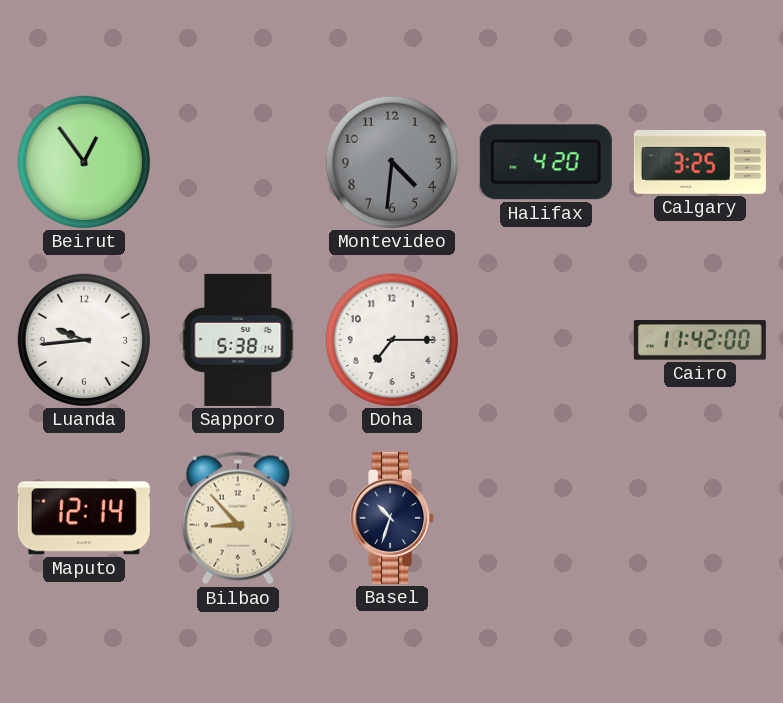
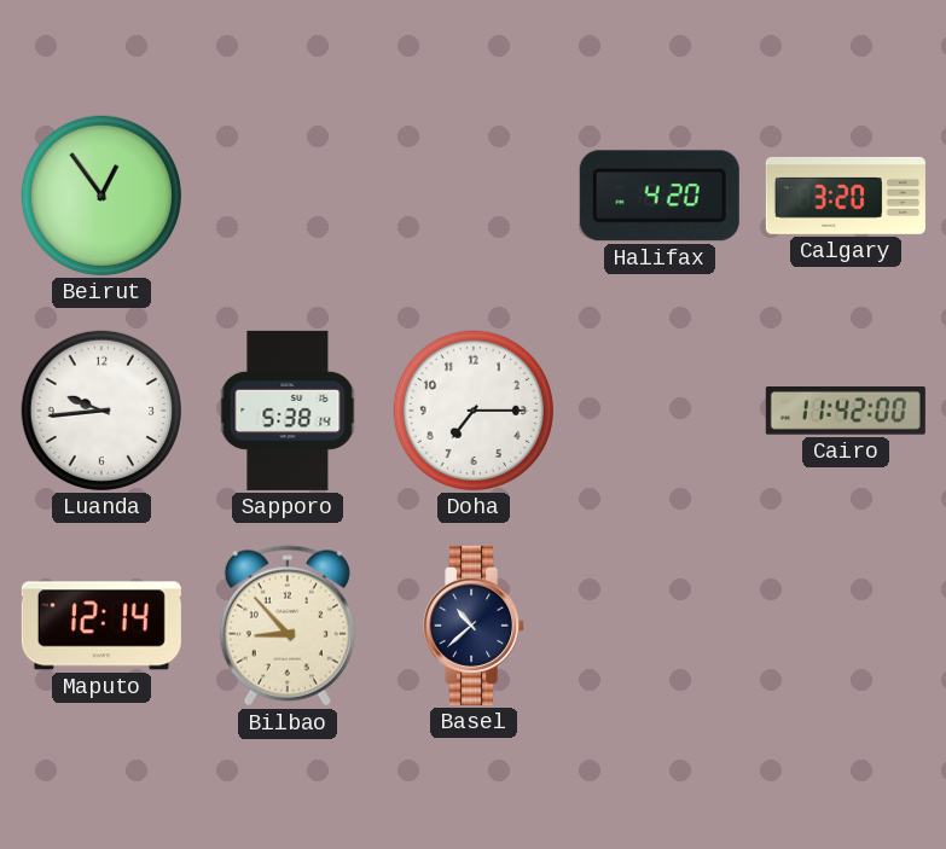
Montevideo: 4:31 -> none (392, 162)
Calgary: 3:25 -> 3:20 (846, 196)
Basel: 10:33 -> 10:38 (475, 626)
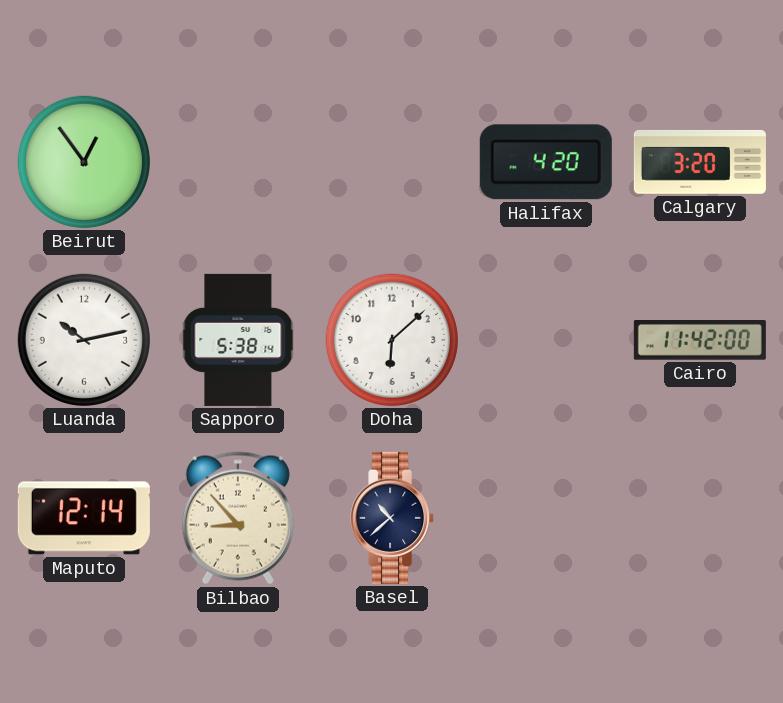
Luanda: 9:44 -> 10:13 (84, 340)
Doha: 7:15 -> 6:08 (392, 340)
